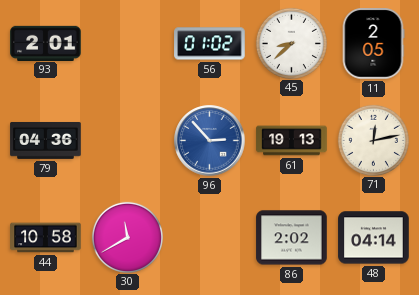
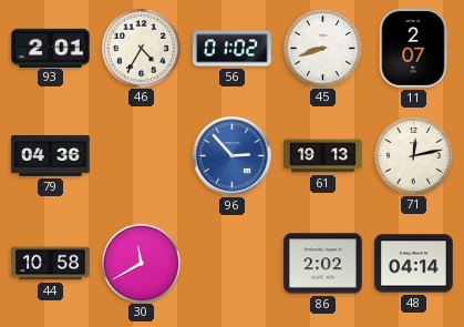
46: none -> 4:35 (141, 48)
45: 8:38 -> 8:42 (322, 48)
11: 2:05 -> 2:07 (413, 49)
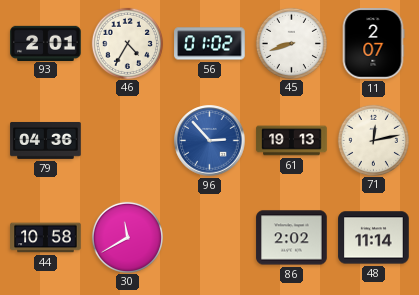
48: 04:14 -> 11:14 (374, 238)
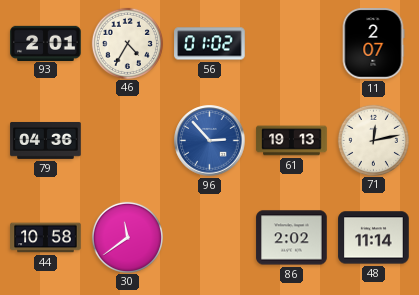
45: 8:42 -> none (291, 43)
30: 11:40 -> 11:39 (127, 237)
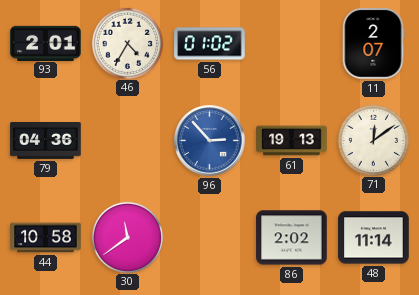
71: 12:13 -> 12:09 (373, 140)
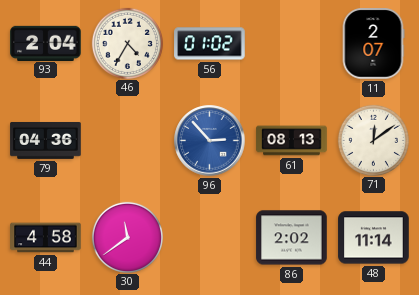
93: 2:01 -> 2:04 (46, 43)
61: 19:13 -> 08:13 (292, 141)
44: 10:58 -> 4:58 (46, 238)
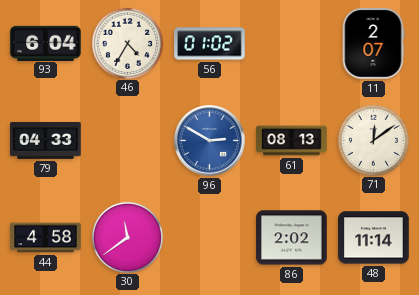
93: 2:04 -> 6:04 (46, 43)
79: 04:36 -> 04:33 (46, 140)
96: 2:53 -> 2:50 (210, 141)
